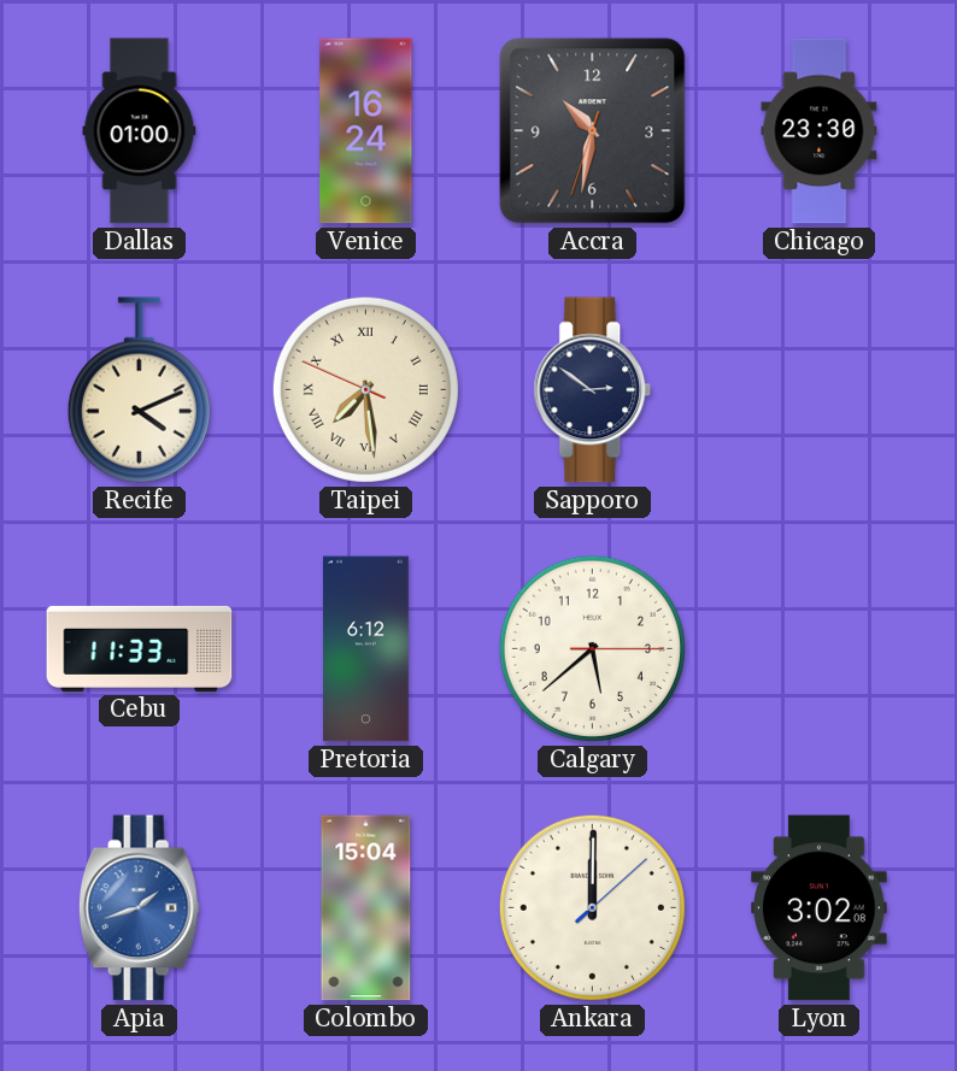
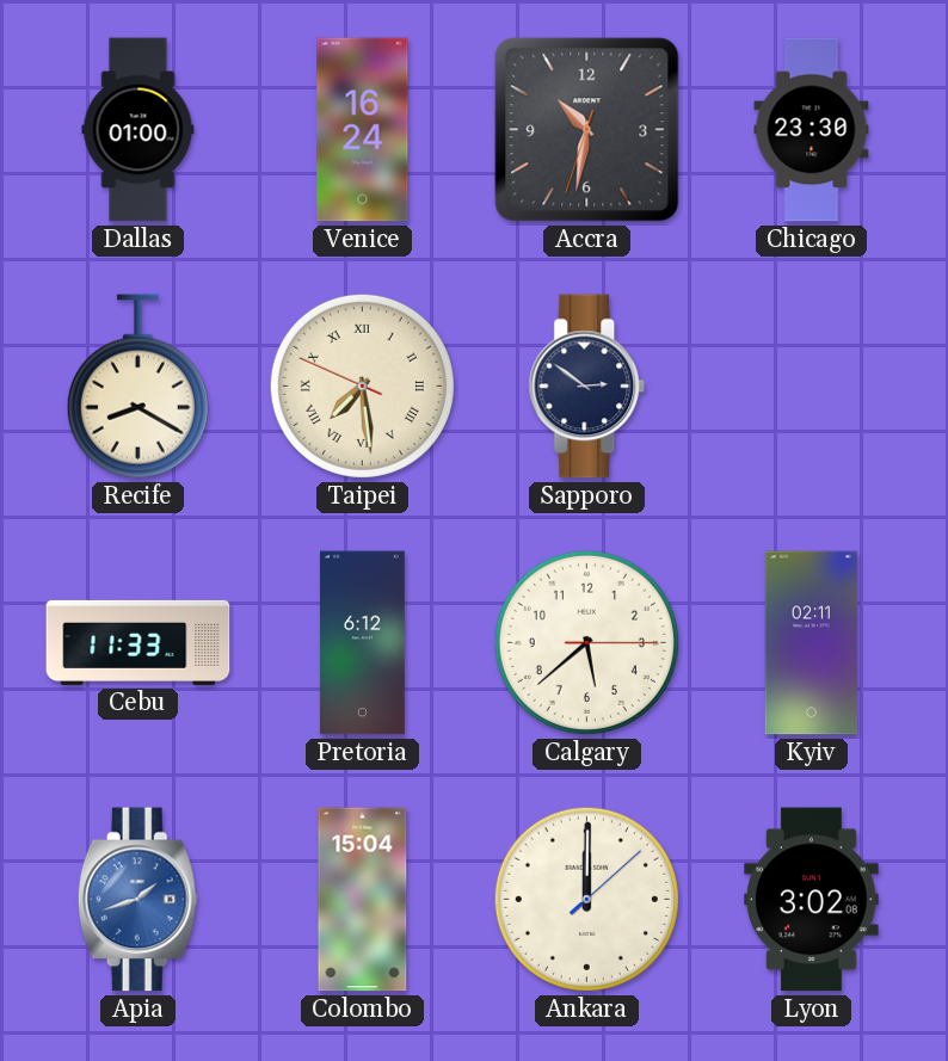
Recife: 4:11 -> 8:20 (137, 387)
Kyiv: none -> 02:11 (812, 643)
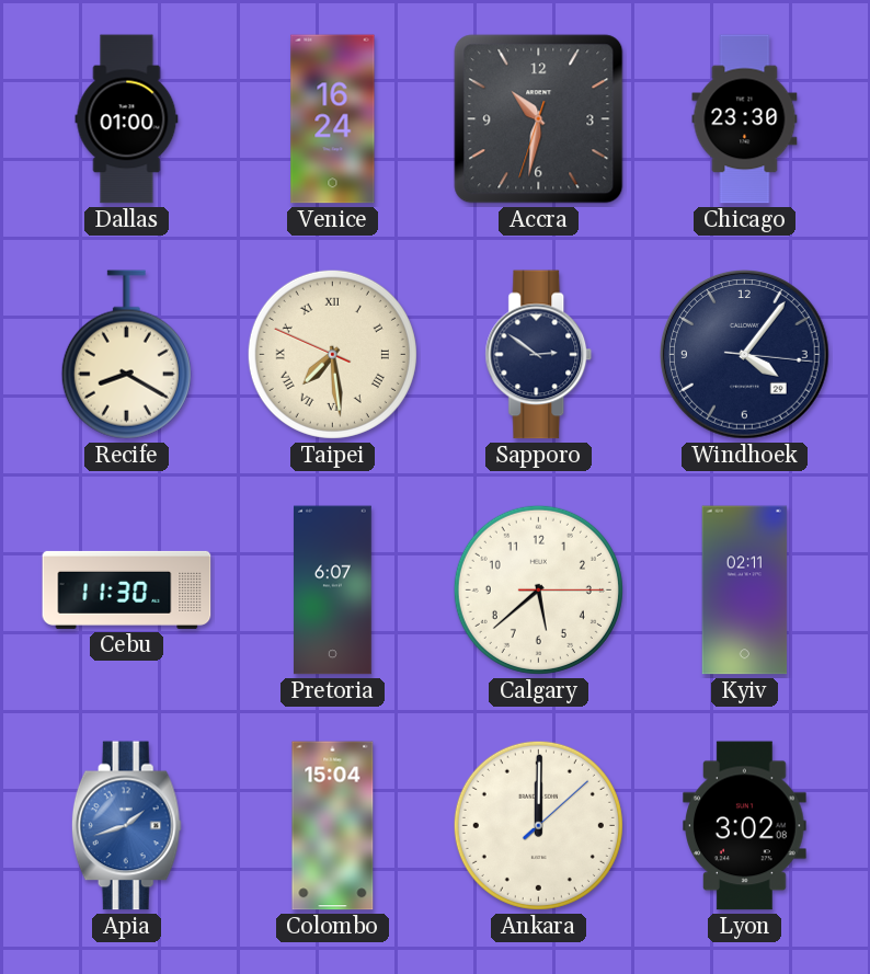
Windhoek: none -> 4:06 (745, 355)
Cebu: 11:33 -> 11:30 (127, 589)
Pretoria: 6:12 -> 6:07 (333, 591)
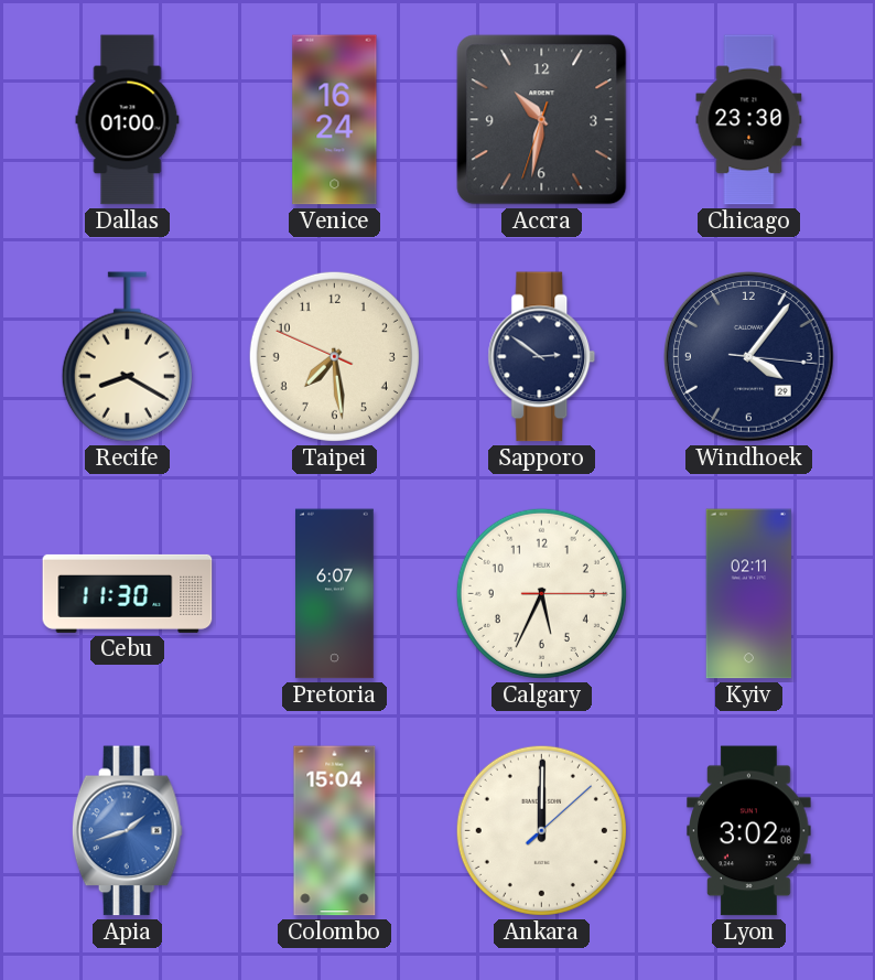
Taipei numerals: Roman -> Arabic (334, 356)
Calgary: 5:38 -> 5:34 (541, 593)
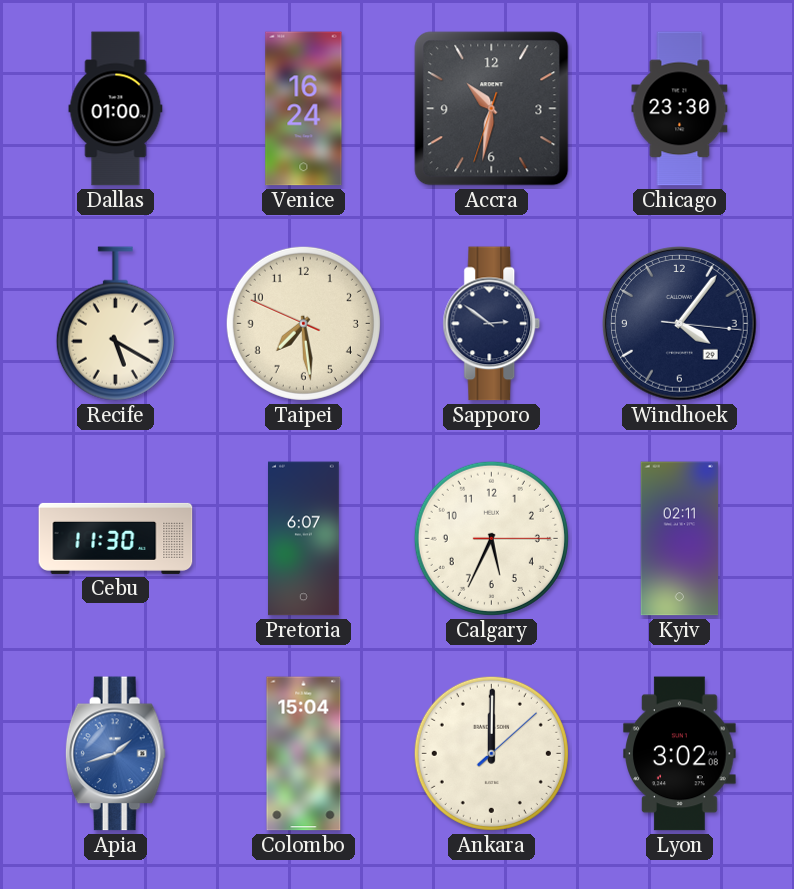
Recife: 8:20 -> 5:20 (115, 324)
